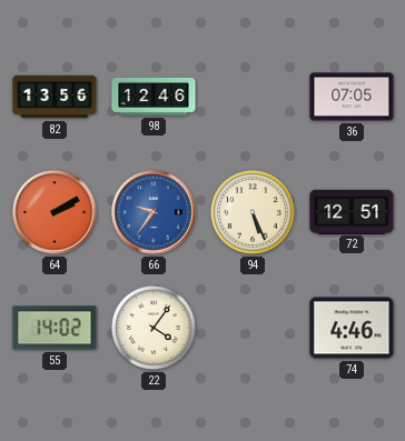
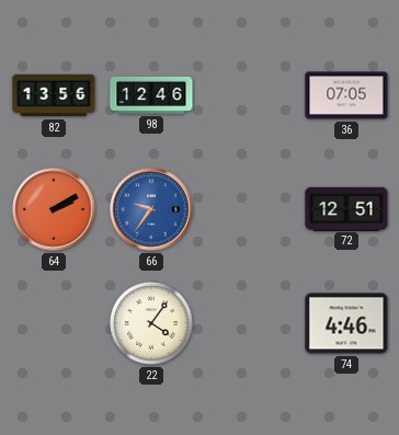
94: 5:26 -> none (254, 213)
55: 14:02 -> none (55, 328)
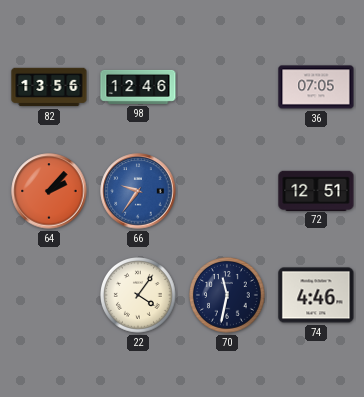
64: 2:10 -> 2:07 (49, 191)
70: none -> 11:32 (228, 296)
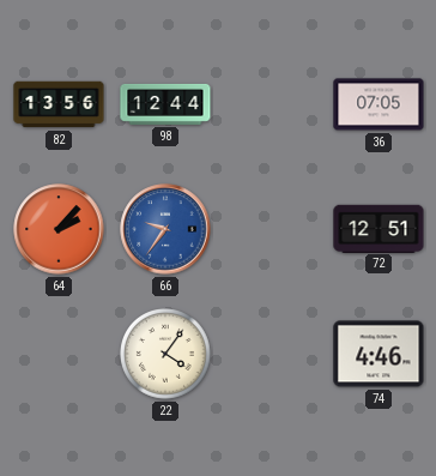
98: 12:46 -> 12:44 (165, 104)
70: 11:32 -> none (228, 296)
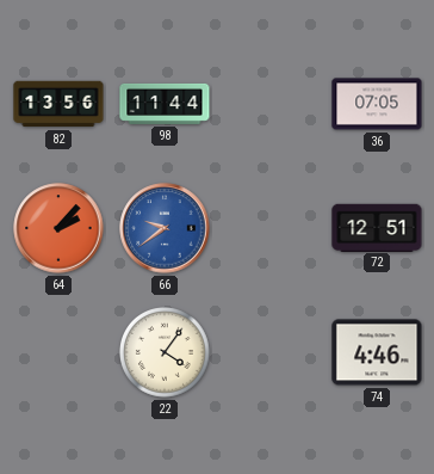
98: 12:44 -> 11:44 (165, 104)
66: 9:36 -> 9:39 (165, 228)
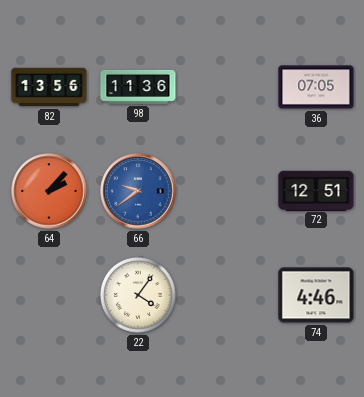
98: 11:44 -> 11:36 (138, 87)
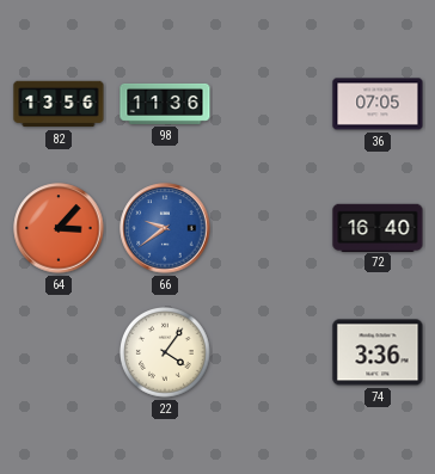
64: 2:07 -> 3:07 (59, 228)
72: 12:51 -> 16:40 (378, 227)
74: 4:46 -> 3:36 (378, 352)
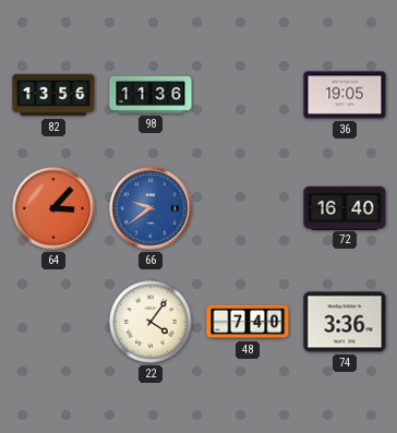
36: 07:05 -> 19:05 (345, 95)
48: none -> 7:40 (248, 322)
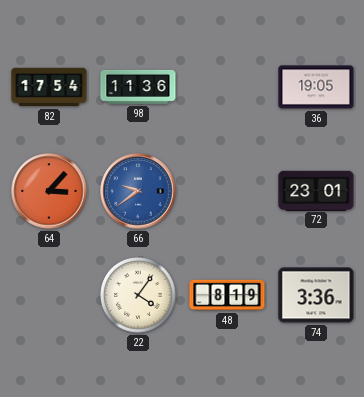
82: 13:56 -> 17:54 (49, 87)
72: 16:40 -> 23:01 (316, 190)
48: 7:40 -> 8:19 (227, 295)
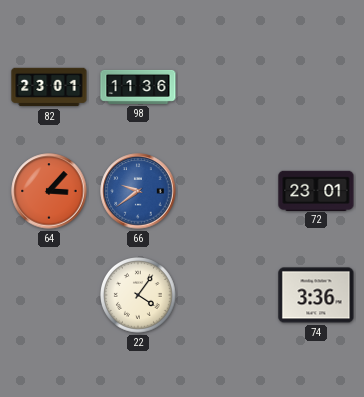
82: 17:54 -> 23:01 (49, 87)
36: 19:05 -> none (316, 87)
48: 8:19 -> none (227, 295)
